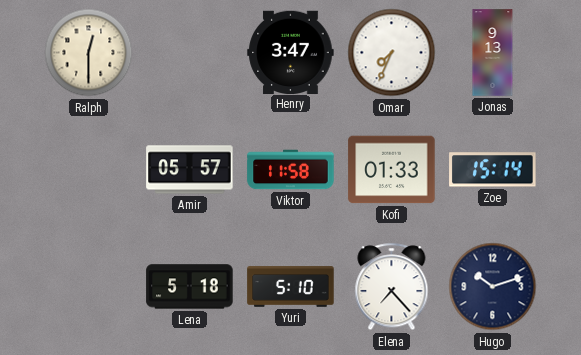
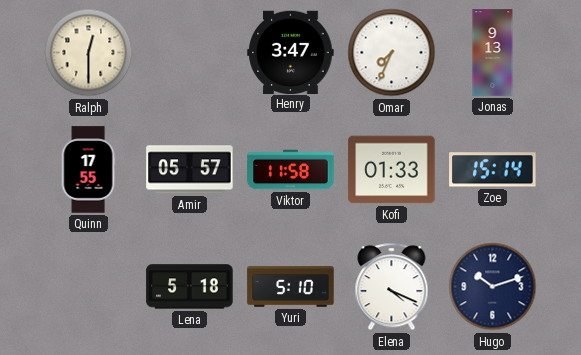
Quinn: none -> 17:55 (88, 170)
Elena: 7:23 -> 4:19 (392, 287)
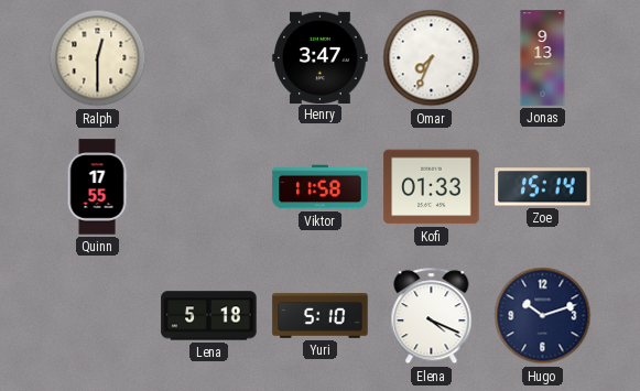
Amir: 05:57 -> none (190, 170)
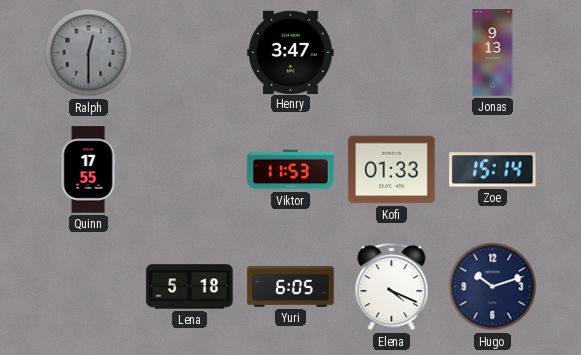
Ralph dial: cream -> grey (89, 53)
Omar: 7:34 -> none (432, 58)
Viktor: 11:58 -> 11:53 (291, 170)
Yuri: 5:10 -> 6:05 (291, 287)
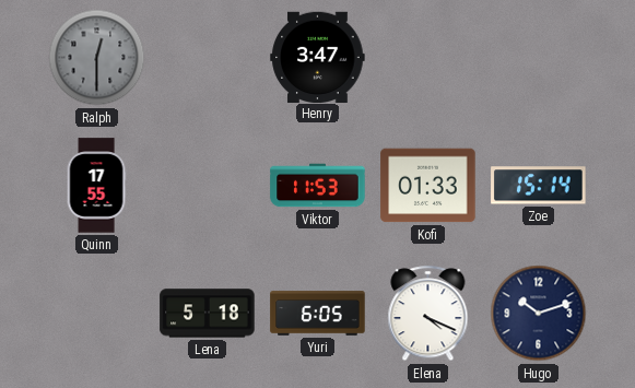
Jonas: 9:13 -> none (493, 53)
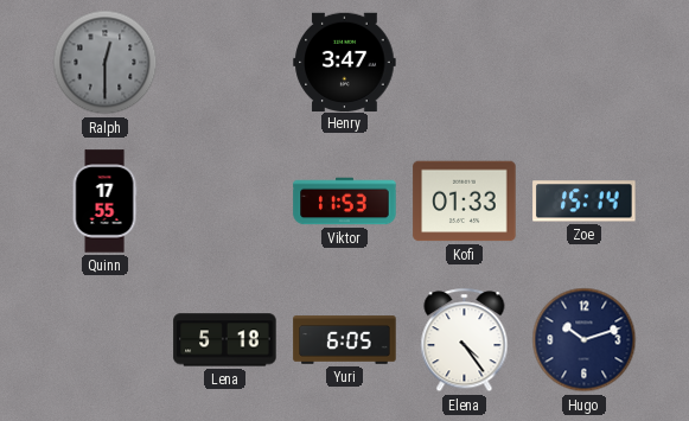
Elena: 4:19 -> 4:24 (465, 340)
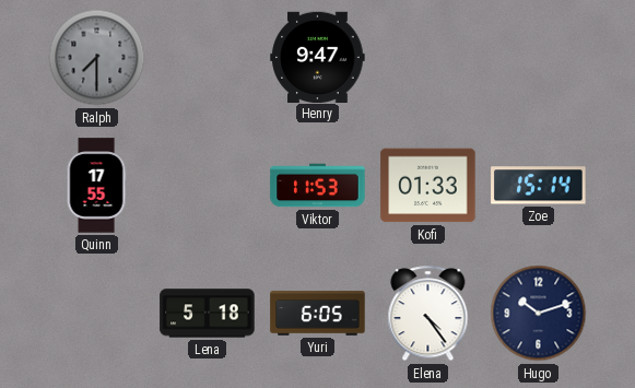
Ralph: 12:30 -> 7:30 (97, 58)
Henry: 3:47 -> 9:47 (318, 57)
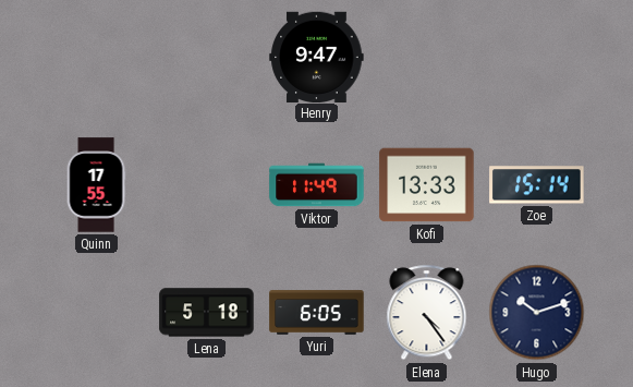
Ralph: 7:30 -> none (97, 58)
Viktor: 11:53 -> 11:49 (317, 185)
Kofi: 01:33 -> 13:33 (427, 185)
